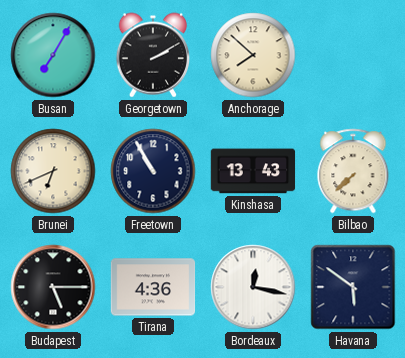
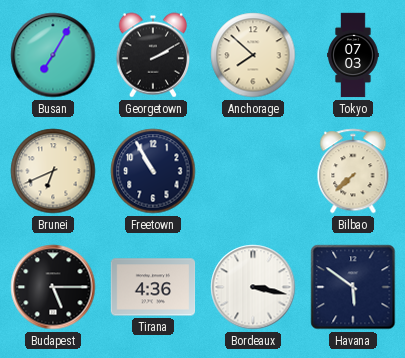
Tokyo: none -> 07:03 (353, 55)
Kinshasa: 13:43 -> none (253, 171)
Bordeaux: 12:17 -> 3:17 (253, 287)
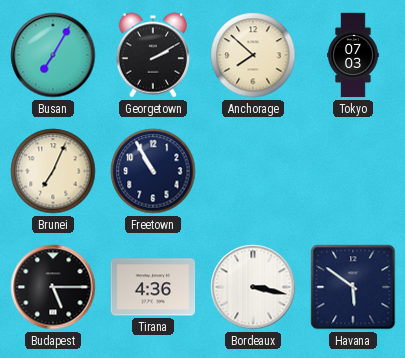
Brunei: 6:41 -> 7:04 (53, 171)
Bilbao: 7:38 -> none (353, 171)
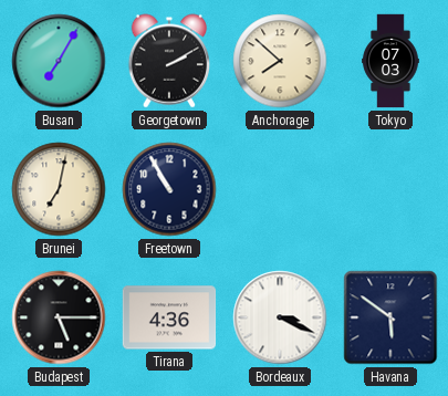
Brunei: 7:04 -> 7:02 (59, 189)
Bordeaux: 3:17 -> 3:19 (280, 317)
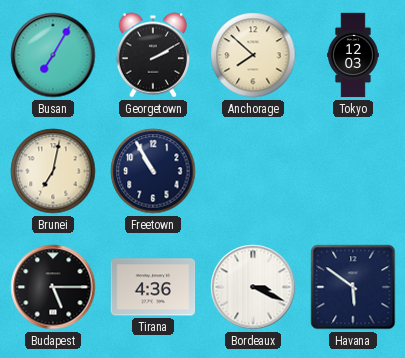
Tokyo: 07:03 -> 12:03 (353, 55)
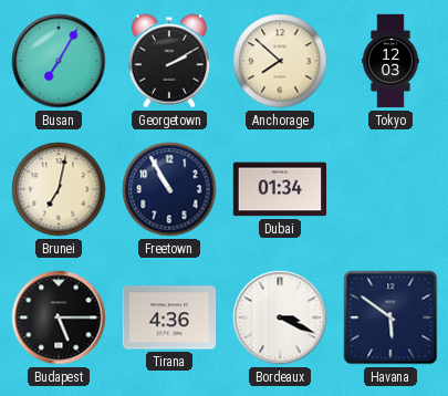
Dubai: none -> 01:34 (280, 189)
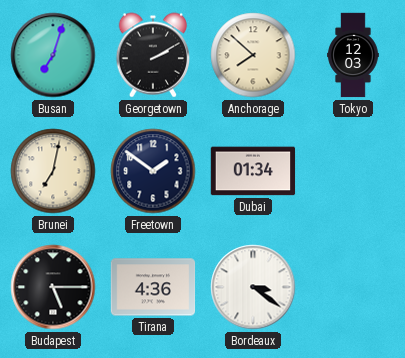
Busan: 7:05 -> 7:03 (53, 55)
Freetown: 10:55 -> 1:51 (153, 171)
Bordeaux: 3:19 -> 3:21 (253, 287)
Havana: 5:51 -> none (390, 317)
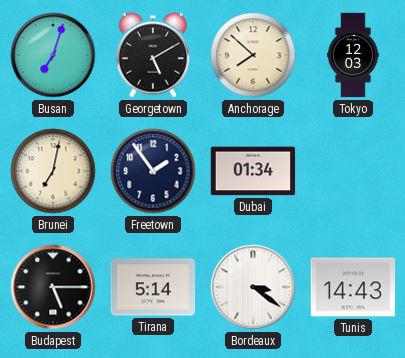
Georgetown: 2:10 -> 5:10 (152, 55)
Freetown: 1:51 -> 1:54 (153, 171)
Tirana: 4:36 -> 5:14 (153, 287)
Tunis: none -> 14:43 (353, 287)
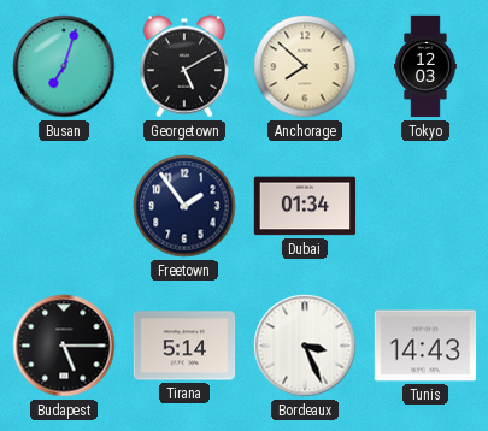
Brunei: 7:02 -> none (53, 171)
Bordeaux: 3:21 -> 3:26 (305, 346)
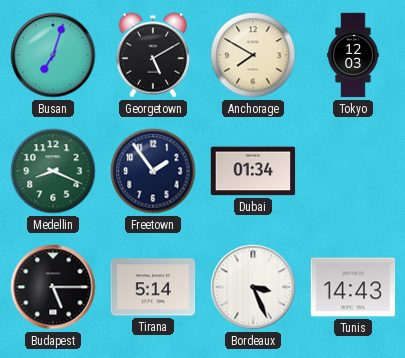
Anchorage: 7:52 -> 7:50 (253, 55)
Medellin: none -> 8:19 (53, 171)
